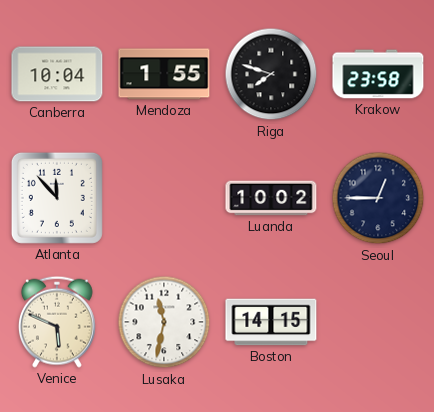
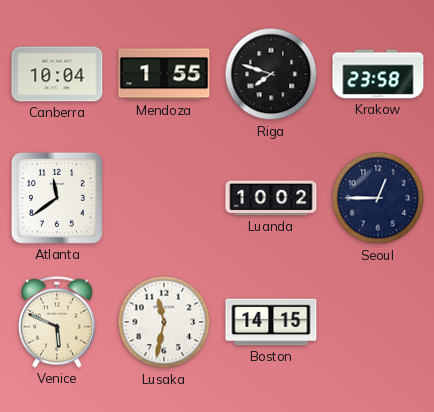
Atlanta: 11:53 -> 11:39 (57, 198)
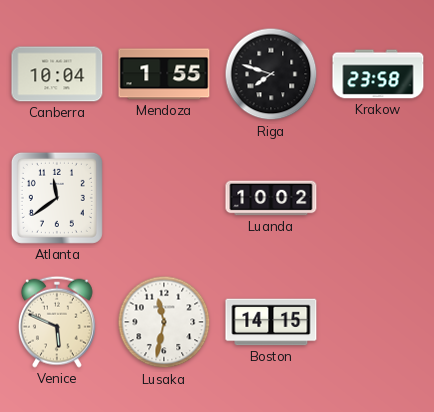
Seoul: 12:45 -> none (378, 198)
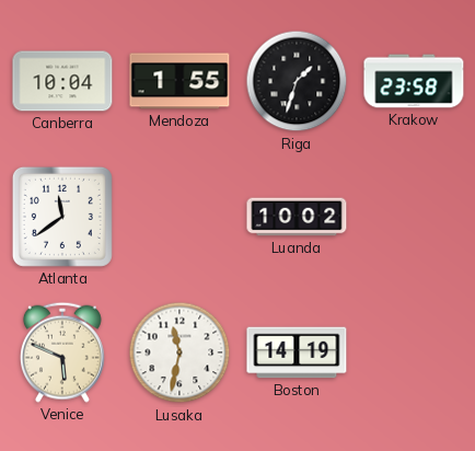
Riga: 7:48 -> 1:33 (297, 81)
Boston: 14:15 -> 14:19 (297, 352)
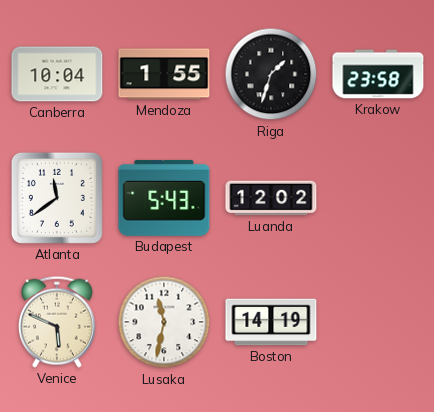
Budapest: none -> 5:43 (164, 198)
Luanda: 10:02 -> 12:02 (271, 198)
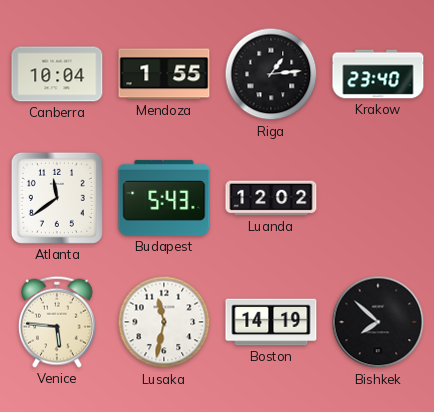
Riga: 1:33 -> 1:14 (271, 74)
Krakow: 23:58 -> 23:40 (378, 74)
Venice: 5:49 -> 5:46 (57, 322)
Bishkek: none -> 7:52 (378, 322)
